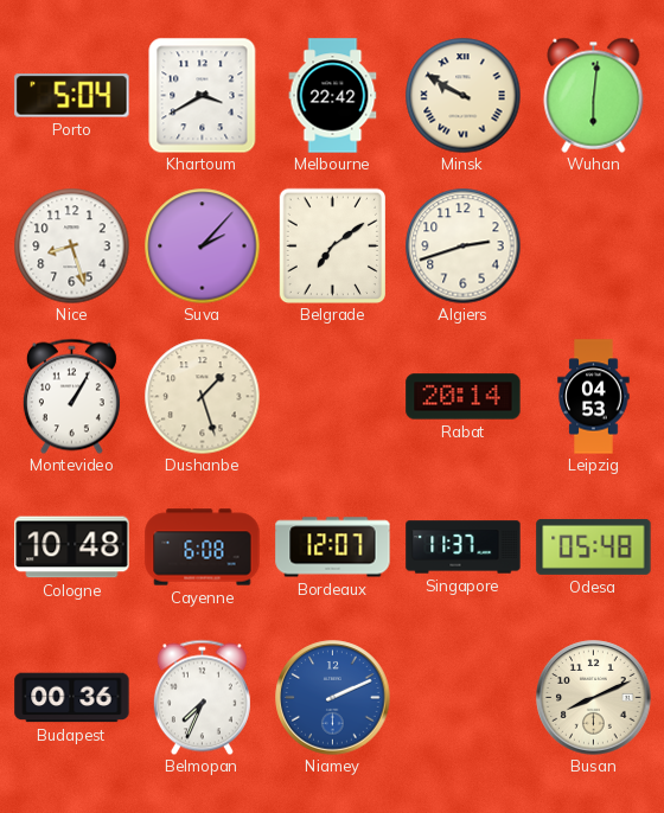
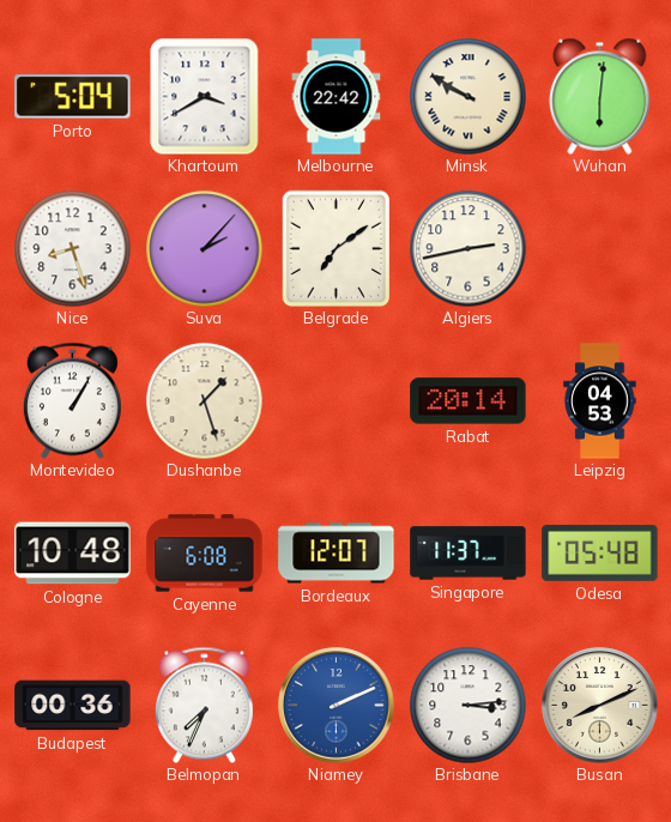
Algiers: 2:42 -> 2:43 (467, 248)
Brisbane: none -> 3:14 (467, 705)
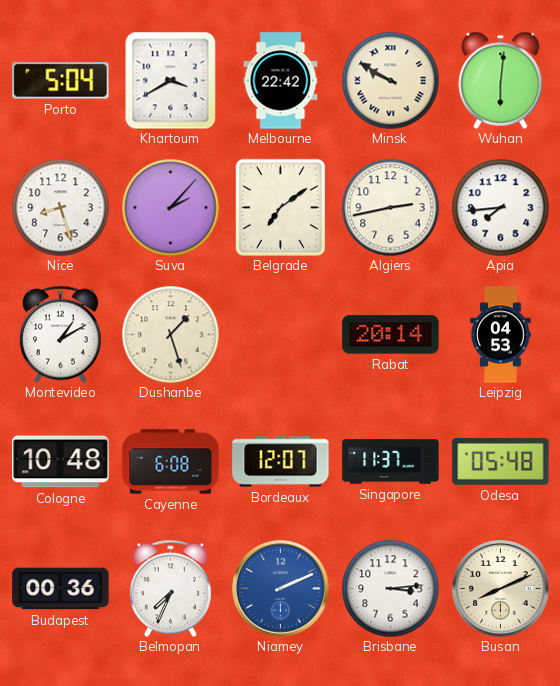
Apia: none -> 7:44 (500, 207)
Montevideo: 1:05 -> 1:10 (60, 334)
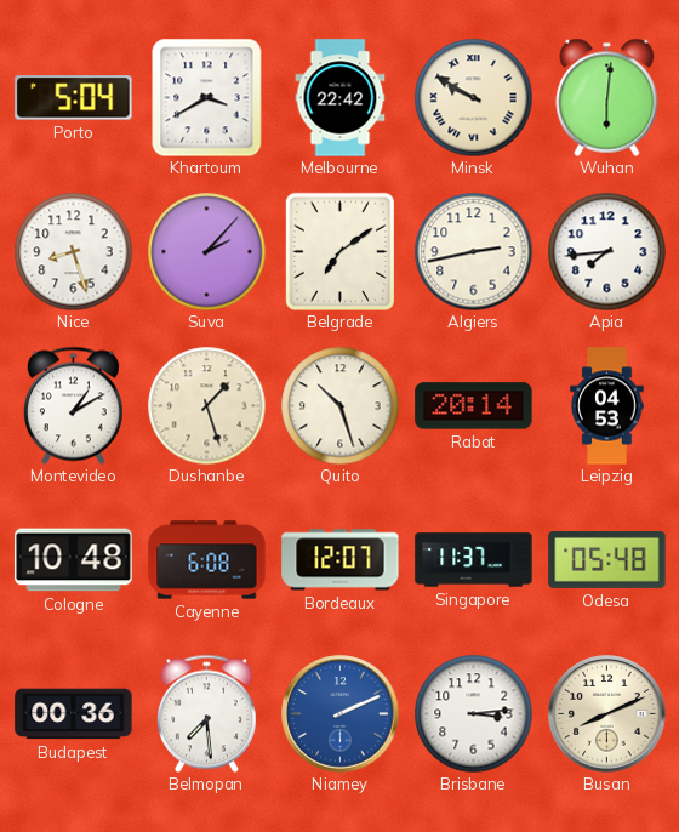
Quito: none -> 10:27 (339, 405)
Belmopan: 7:34 -> 7:29 (206, 713)
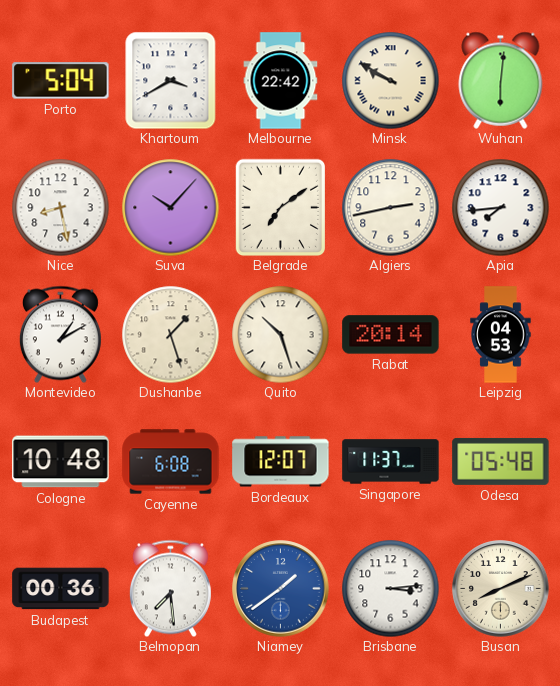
Nice: 8:27 -> 8:28 (60, 207)
Suva: 2:07 -> 10:07 (170, 207)
Niamey: 2:11 -> 1:39 (281, 589)
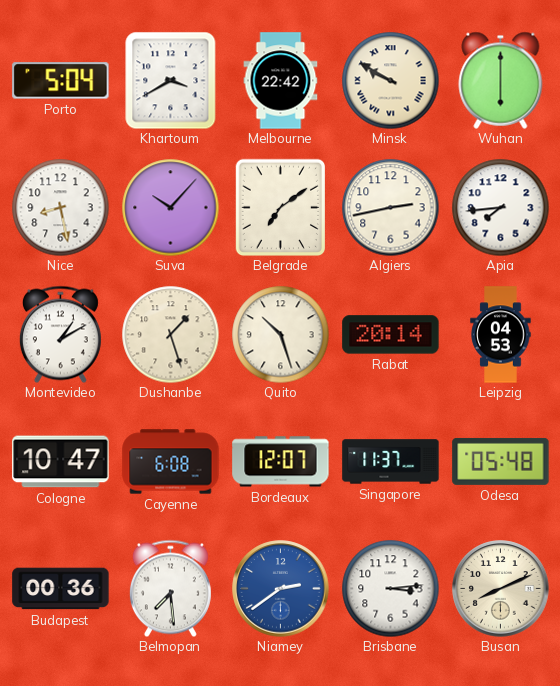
Wuhan: 6:01 -> 6:00 (501, 80)
Cologne: 10:48 -> 10:47 (61, 462)
Niamey: 1:39 -> 2:39 (281, 589)
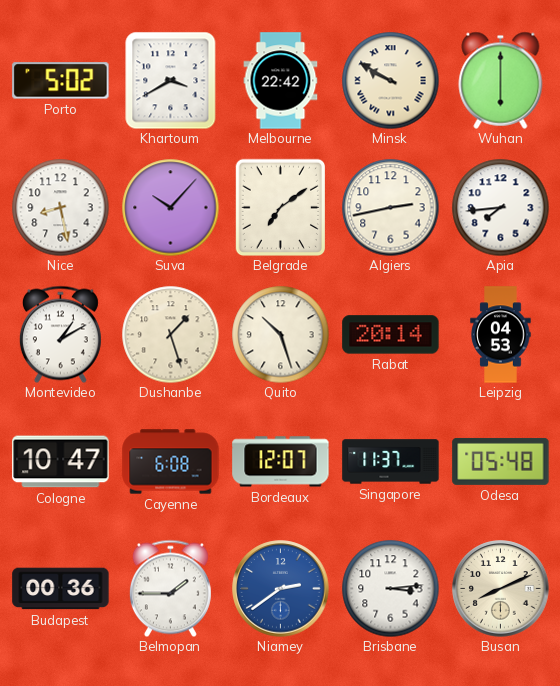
Porto: 5:04 -> 5:02 (61, 81)
Belmopan: 7:29 -> 1:45 (170, 588)
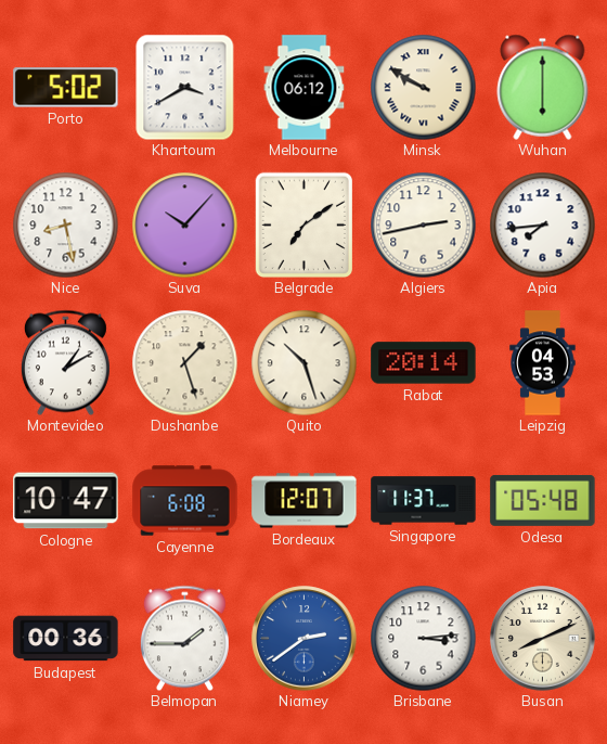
Melbourne: 22:42 -> 06:12 (305, 88)
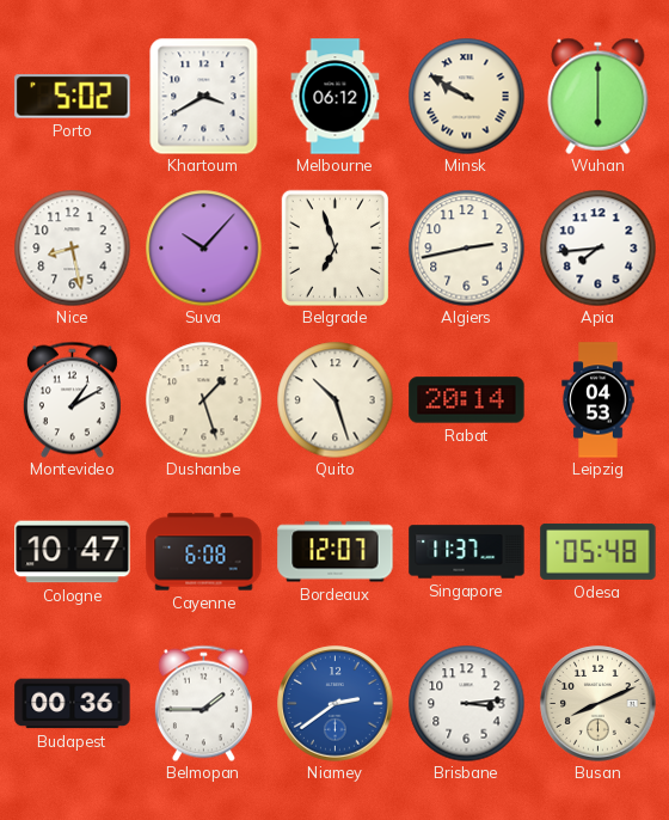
Belgrade: 7:09 -> 6:57 (334, 247)
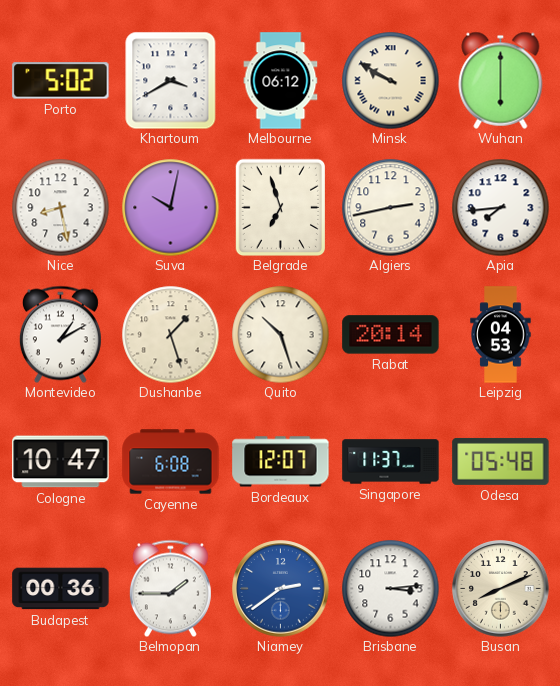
Suva: 10:07 -> 10:02 (170, 207)
